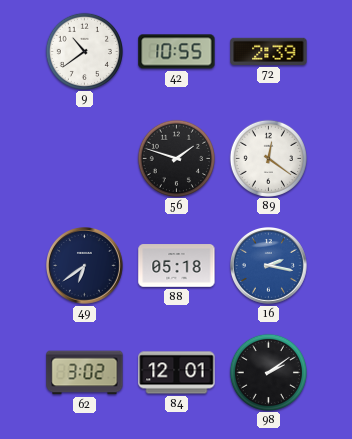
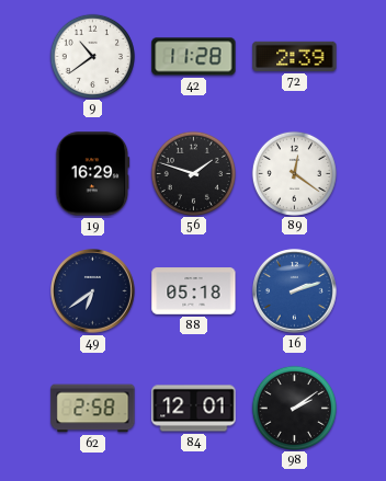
42: 10:55 -> 11:28 (194, 57)
19: none -> 16:29 (93, 174)
16: 2:17 -> 2:12 (295, 291)
62: 3:02 -> 2:58 (93, 409)
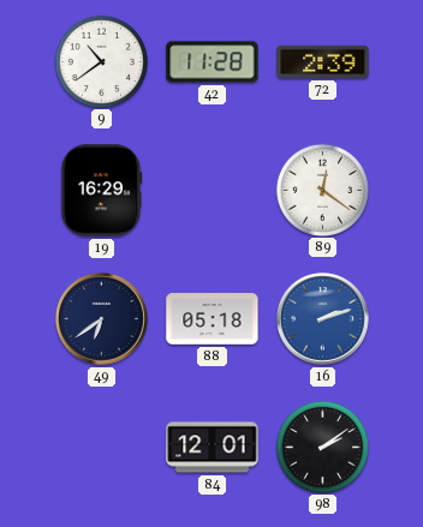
56: 1:48 -> none (193, 173)
62: 2:58 -> none (93, 409)
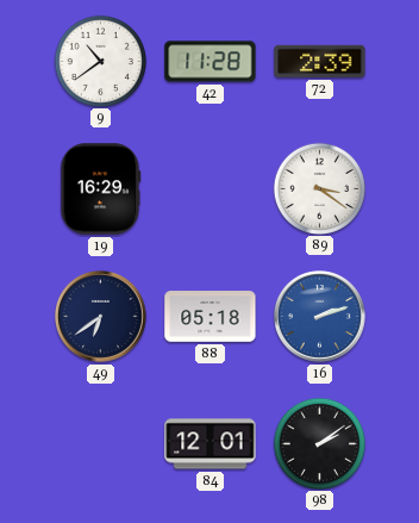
89: 12:21 -> 3:21 (319, 188)
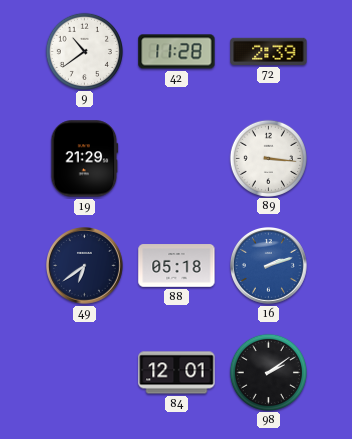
19: 16:29 -> 21:29 (85, 159)
89: 3:21 -> 3:16 (268, 158)
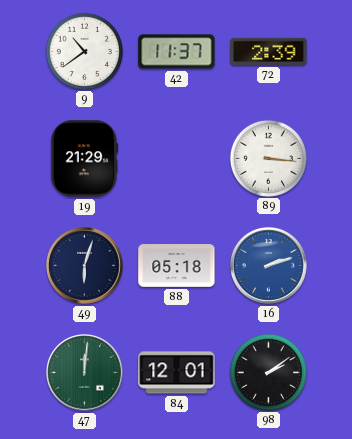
42: 11:28 -> 11:37 (177, 52)
49: 6:39 -> 6:03 (85, 266)
47: none -> 12:01 (85, 373)
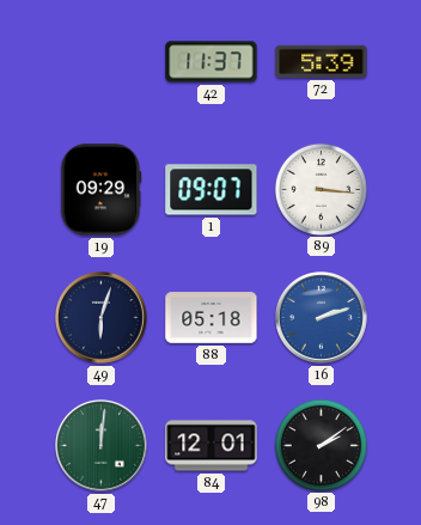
9: 10:39 -> none (84, 51)
72: 2:39 -> 5:39 (322, 61)
19: 21:29 -> 09:29 (102, 190)
1: none -> 09:07 (212, 190)
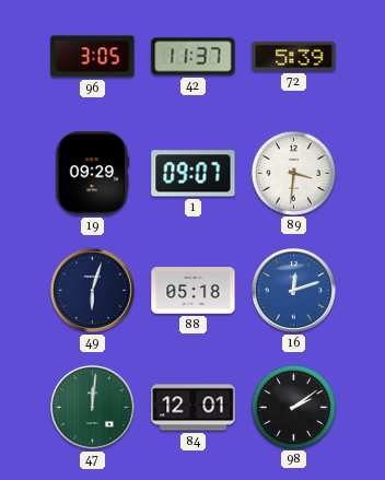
96: none -> 3:05 (93, 57)
89: 3:16 -> 3:31 (293, 173)
16: 2:12 -> 12:12 (294, 291)
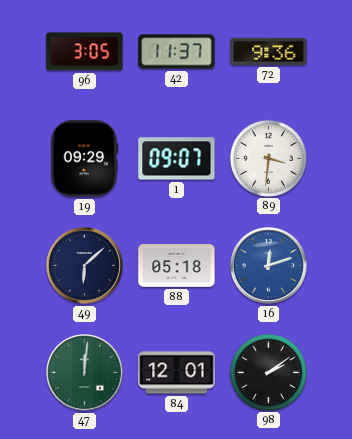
72: 5:39 -> 9:36 (269, 51)
49: 6:03 -> 6:08 (85, 266)
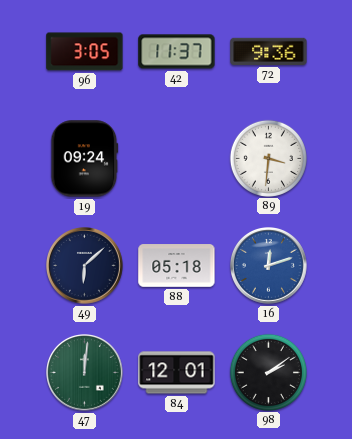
19: 09:29 -> 09:24 (85, 159)
1: 09:07 -> none (177, 159)
